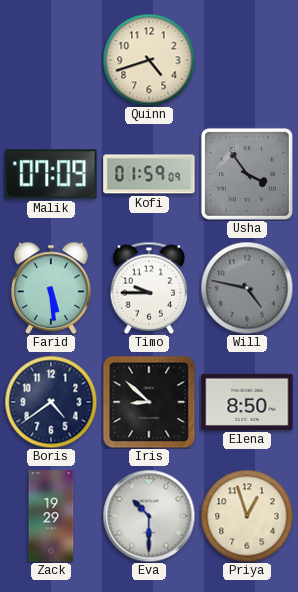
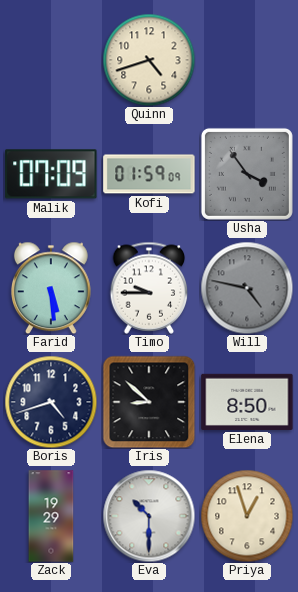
Boris: 4:39 -> 4:42 (51, 402)
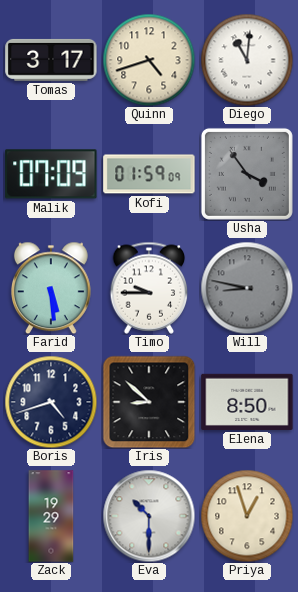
Tomas: none -> 3:17 (51, 60)
Diego: none -> 11:01 (247, 60)
Will: 4:47 -> 8:47 (247, 288)
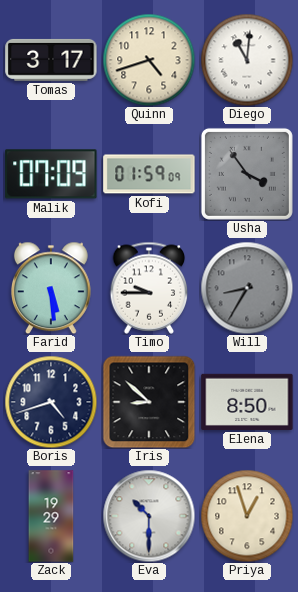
Will: 8:47 -> 8:35 (247, 288)
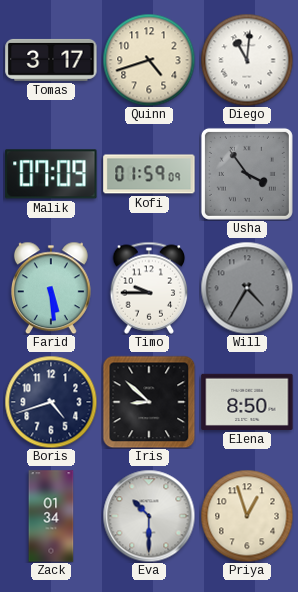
Will: 8:35 -> 4:35 (247, 288)
Zack: 19:29 -> 01:34 (51, 516)
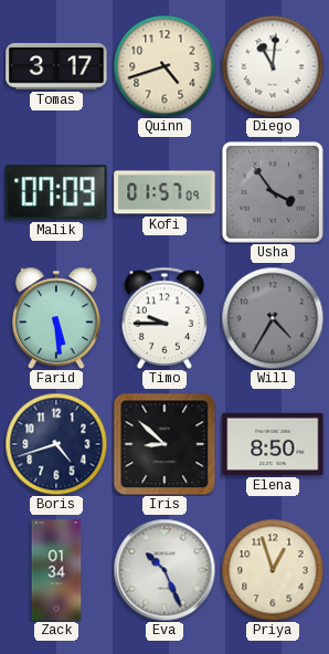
Kofi: 01:59 -> 01:57 (164, 192)
Eva: 10:30 -> 10:26 (164, 570)
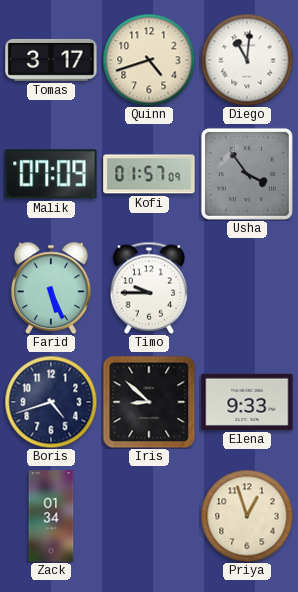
Farid: 5:29 -> 5:26 (51, 288)
Will: 4:35 -> none (273, 318)
Elena: 8:50 -> 9:33 (247, 402)
Eva: 10:26 -> none (164, 570)
